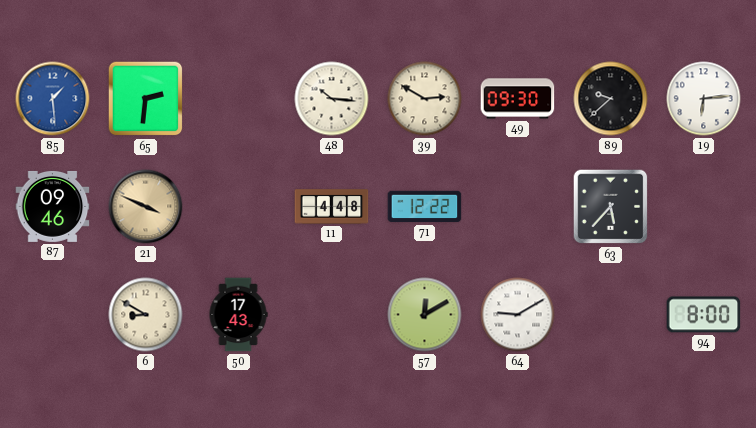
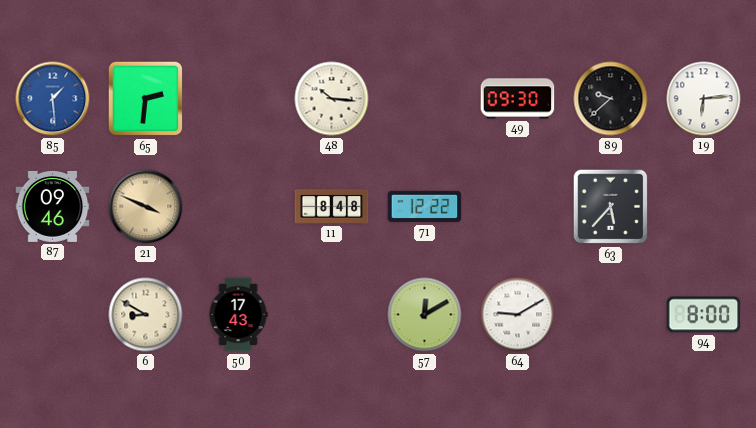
39: 2:50 -> none (425, 99)
11: 4:48 -> 8:48 (332, 207)
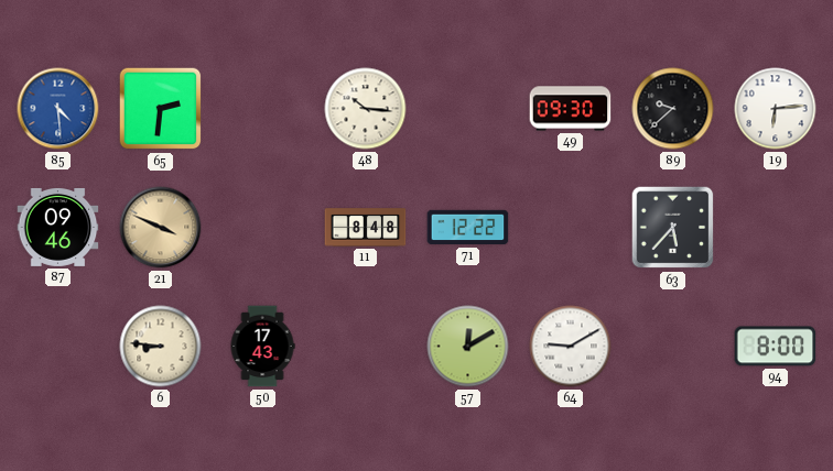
85: 1:29 -> 4:29 (58, 109)
6: 8:50 -> 8:46 (161, 347)
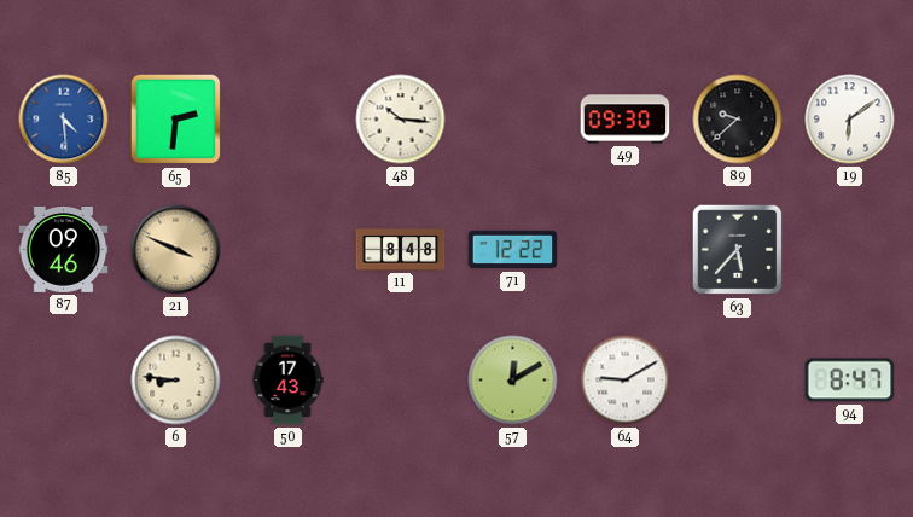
19: 6:14 -> 6:09 (850, 120)
94: 8:00 -> 8:47 (850, 381)
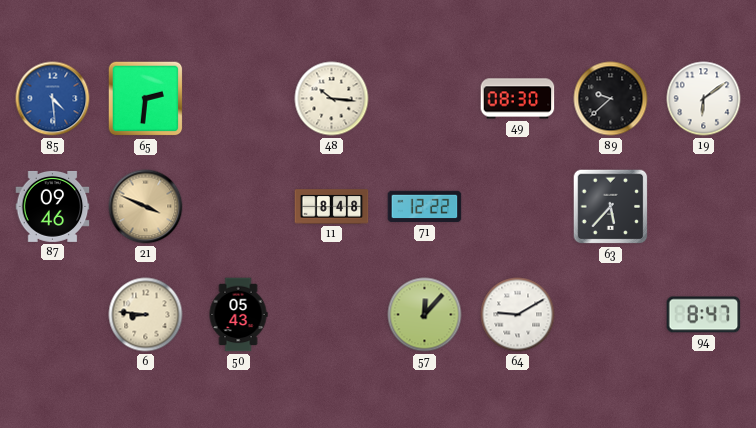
49: 09:30 -> 08:30 (518, 99)
50: 17:43 -> 05:43 (238, 315)
57: 12:10 -> 12:07 (425, 315)
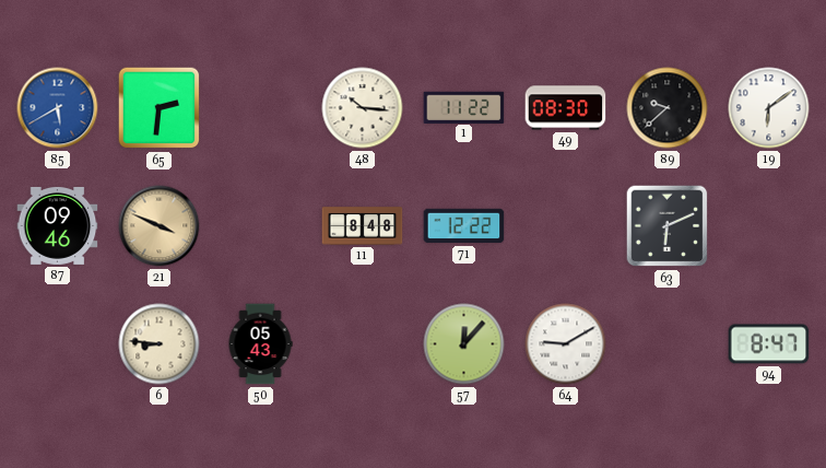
85: 4:29 -> 5:40 (58, 108)
1: none -> 11:22 (464, 107)
63: 5:37 -> 6:11 (668, 226)
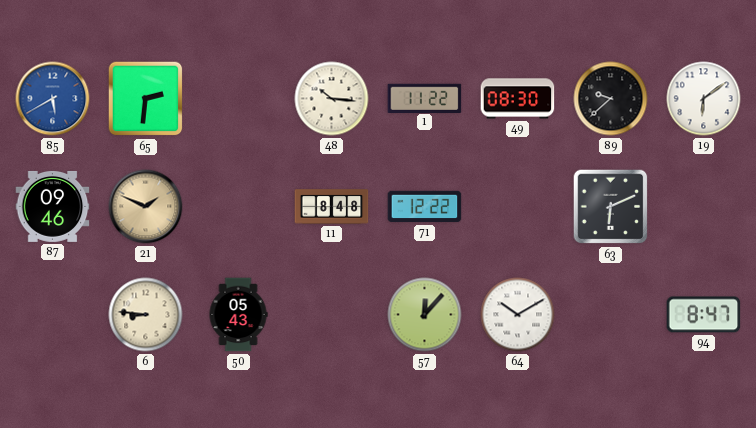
21: 3:49 -> 1:49 (146, 207)
64: 9:10 -> 10:10 (518, 315)
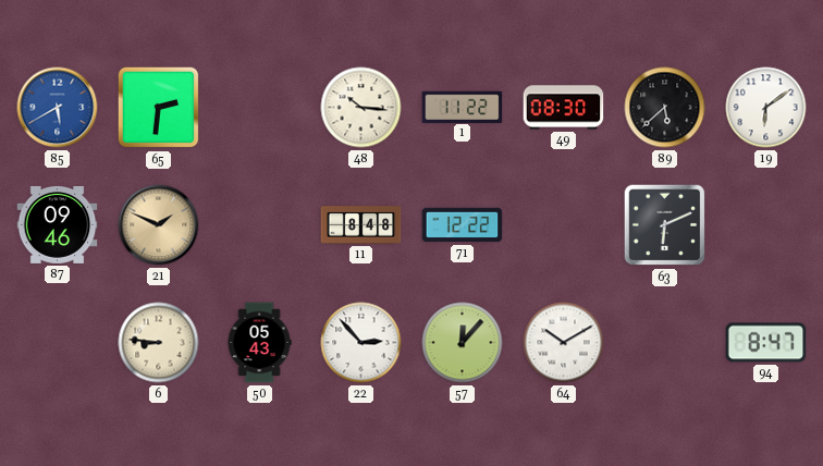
89: 9:38 -> 5:38 (665, 108)
22: none -> 2:53 (361, 343)
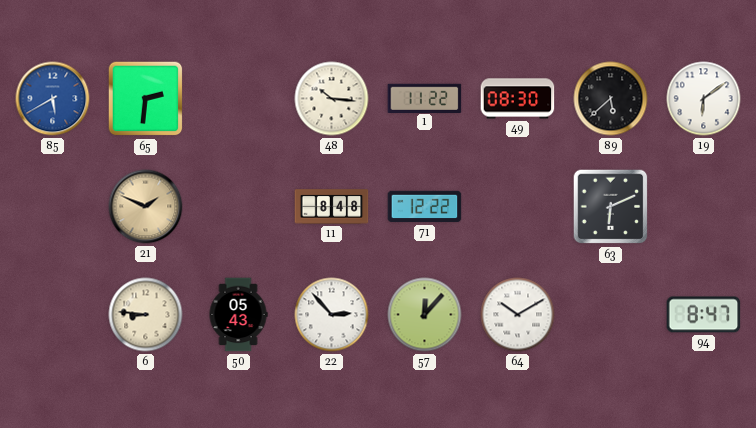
87: 09:46 -> none (58, 224)
